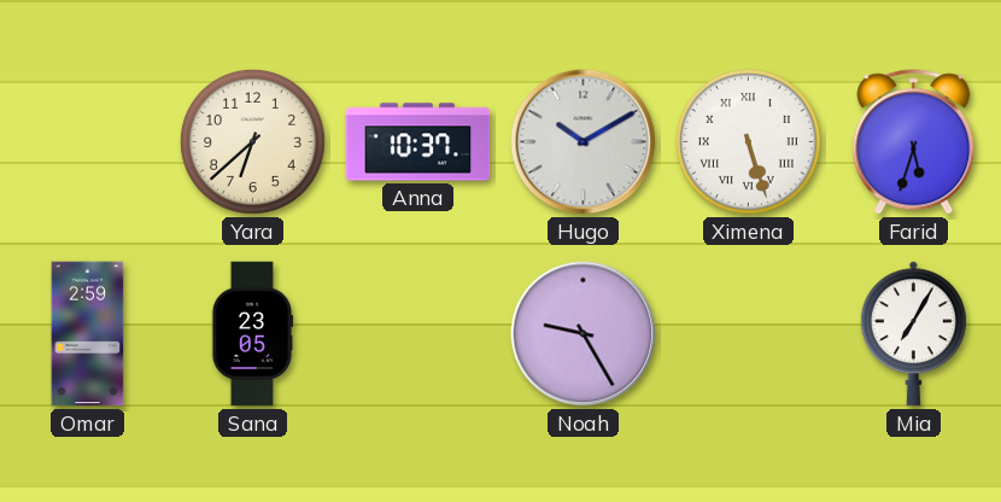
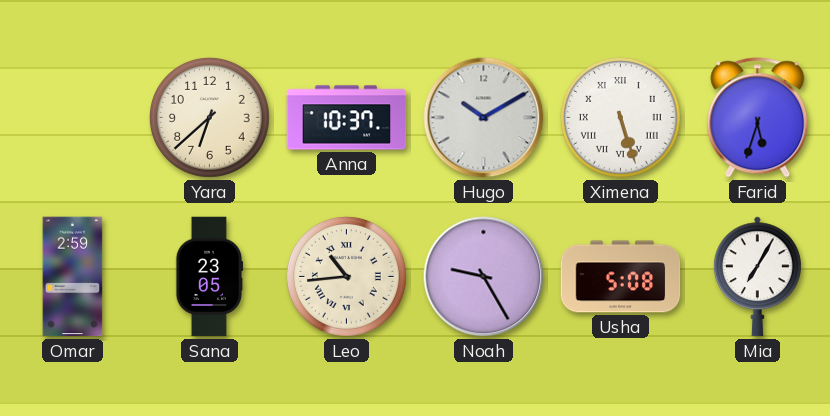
Leo: none -> 10:44 (346, 276)
Usha: none -> 5:08 (621, 277)
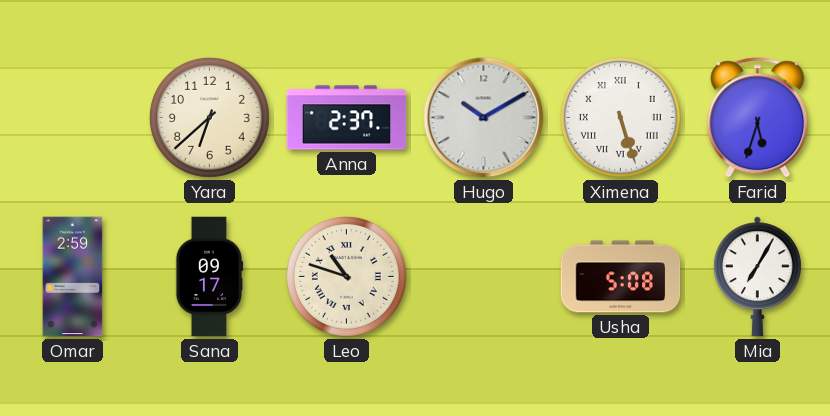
Anna: 10:37 -> 2:37 (347, 118)
Sana: 23:05 -> 09:17 (209, 277)
Leo: 10:44 -> 10:48 (346, 276)
Noah: 9:25 -> none (484, 277)
